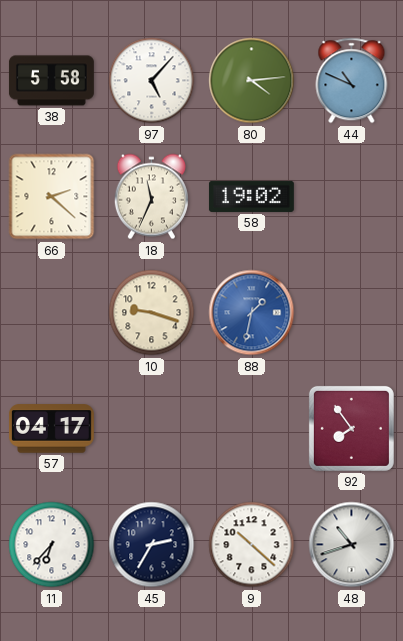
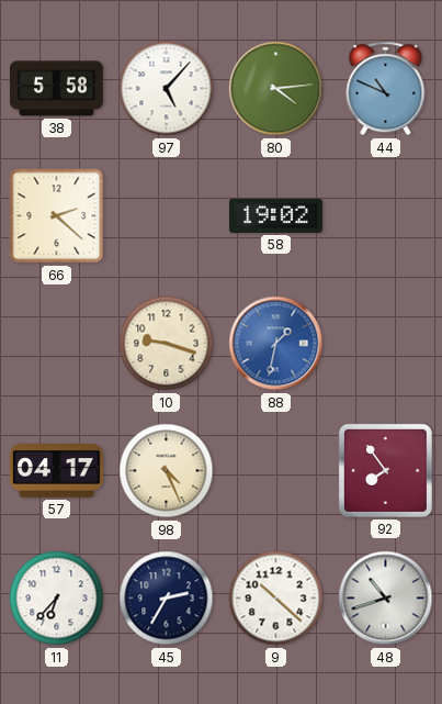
18: 11:34 -> none (151, 197)
98: none -> 4:26 (167, 471)
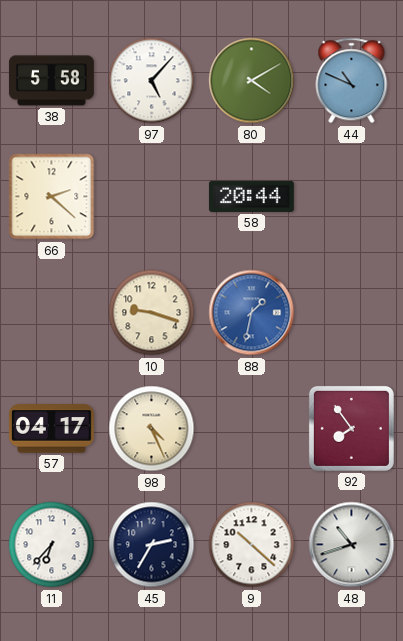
80: 4:14 -> 4:10 (252, 81)
58: 19:02 -> 20:44 (251, 196)
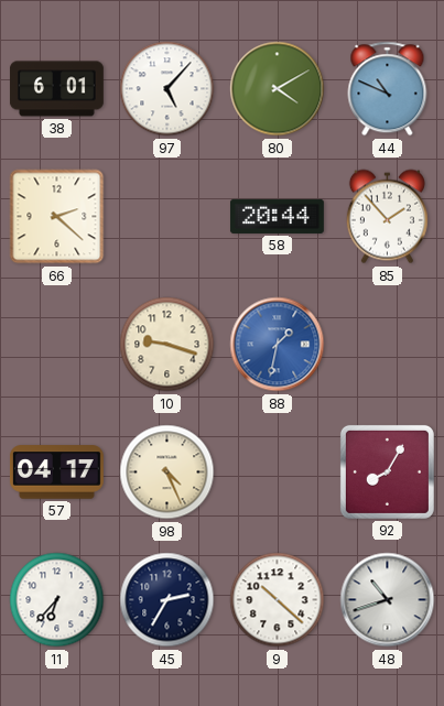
38: 5:58 -> 6:01 (56, 89)
85: none -> 1:53 (387, 217)
92: 7:54 -> 8:05 (387, 471)
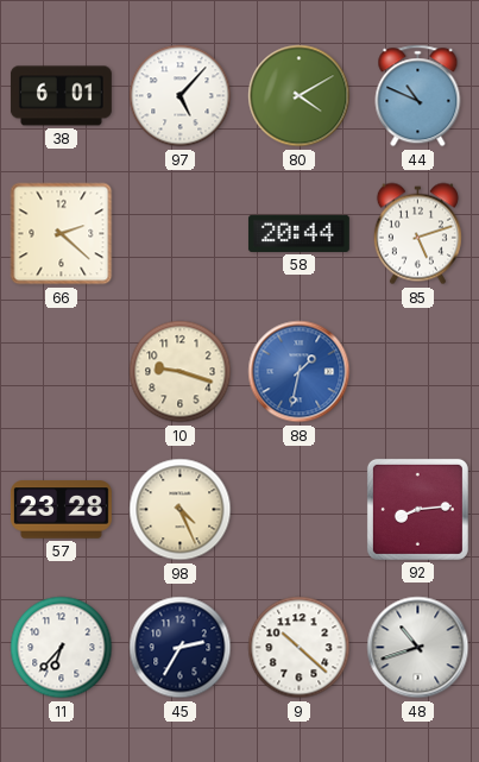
85: 1:53 -> 5:12 (417, 234)
57: 04:17 -> 23:28 (62, 510)
92: 8:05 -> 8:14 (417, 509)
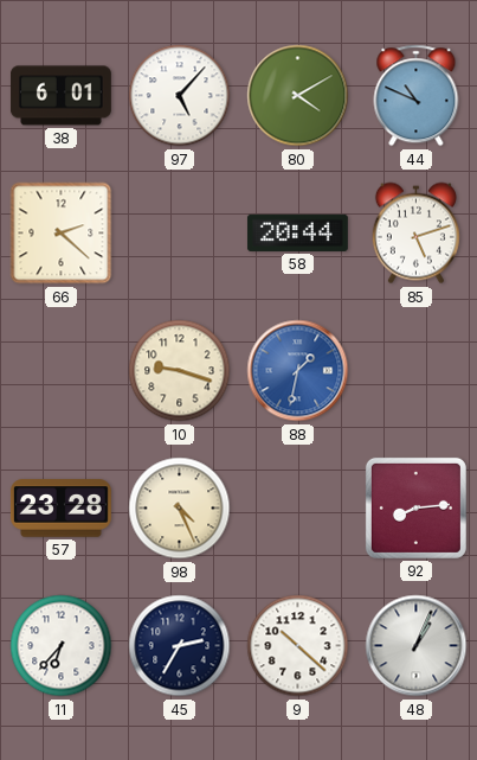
48: 10:42 -> 1:04 (417, 646)
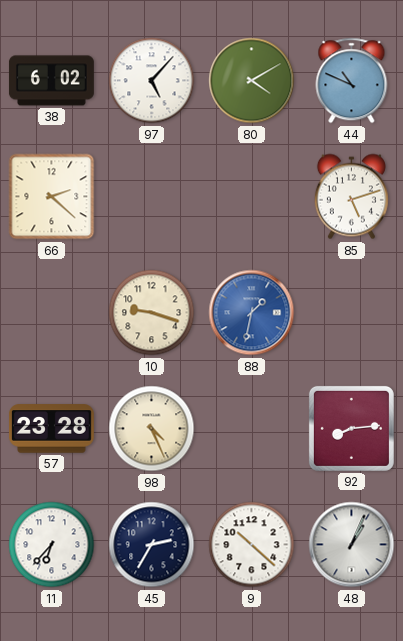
38: 6:01 -> 6:02 (51, 81)
58: 20:44 -> none (297, 232)
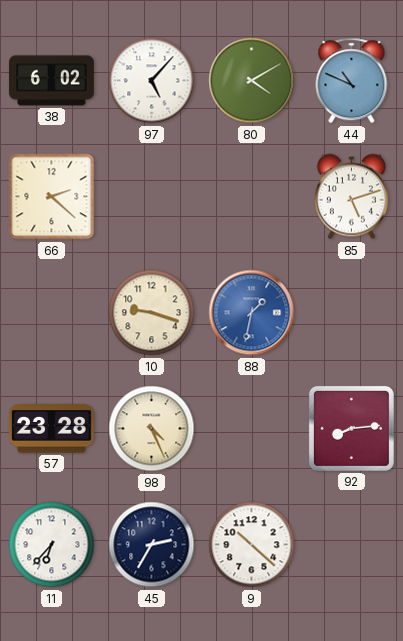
48: 1:04 -> none (352, 545)
